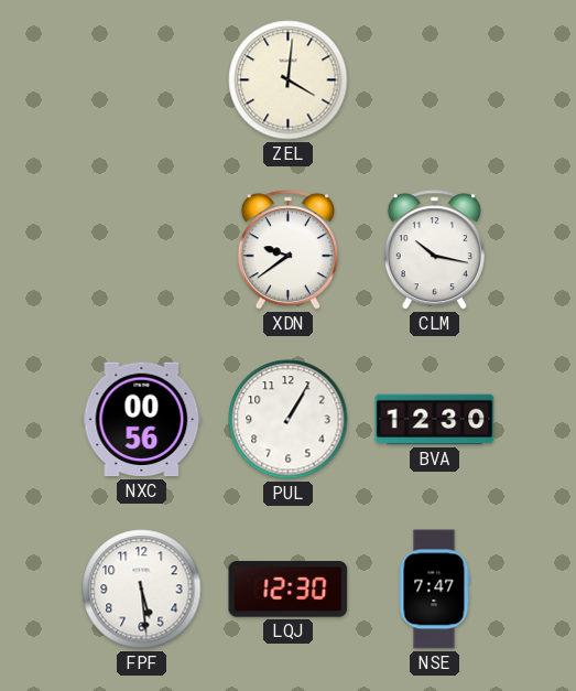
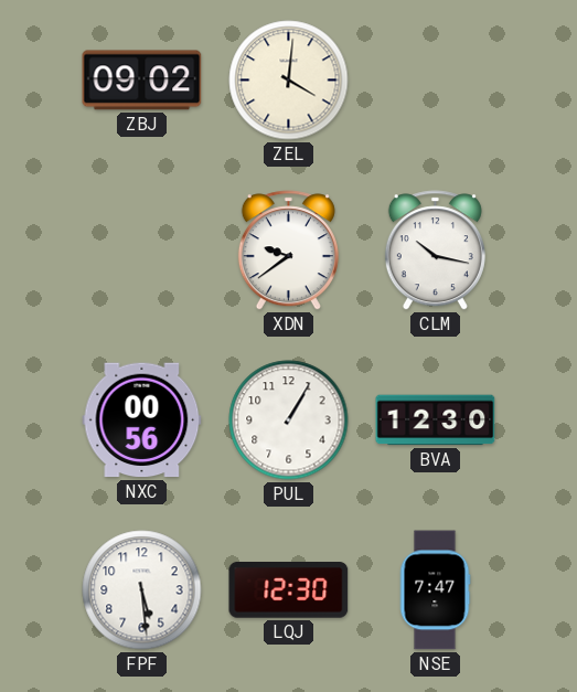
ZBJ: none -> 09:02 (142, 81)
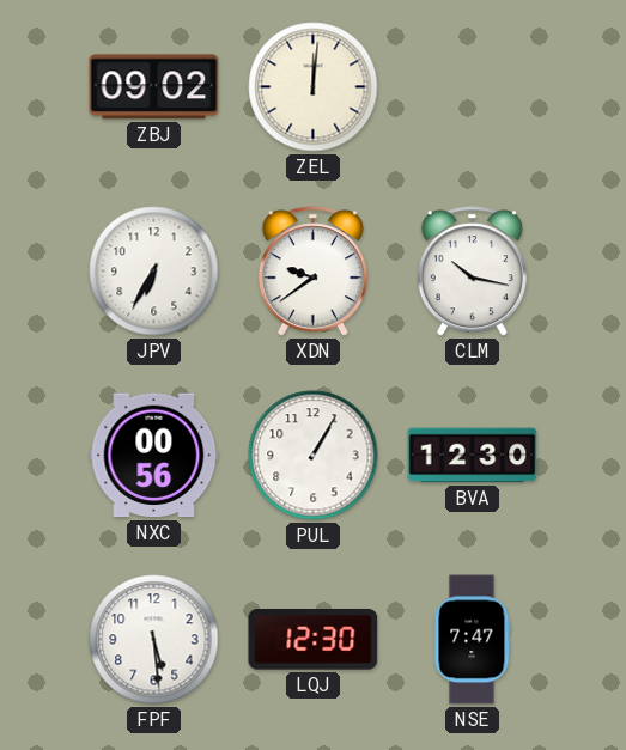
ZEL: 4:01 -> 12:01 (314, 87)
JPV: none -> 6:35 (154, 272)
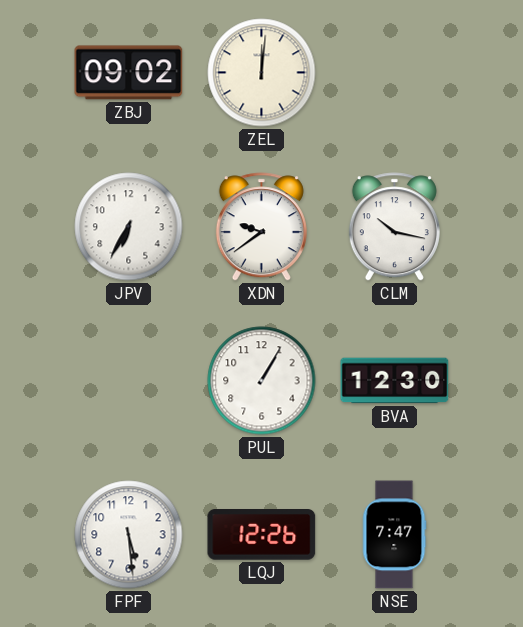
NXC: 00:56 -> none (154, 456)
LQJ: 12:30 -> 12:26 (262, 535)
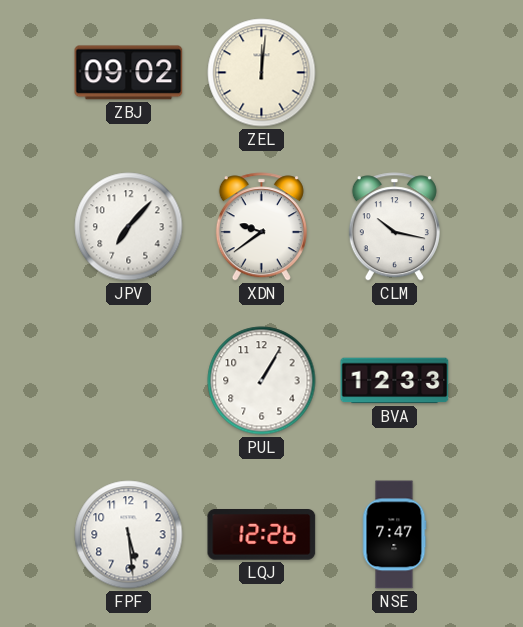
JPV: 6:35 -> 7:07 (129, 227)
BVA: 12:30 -> 12:33 (395, 381)
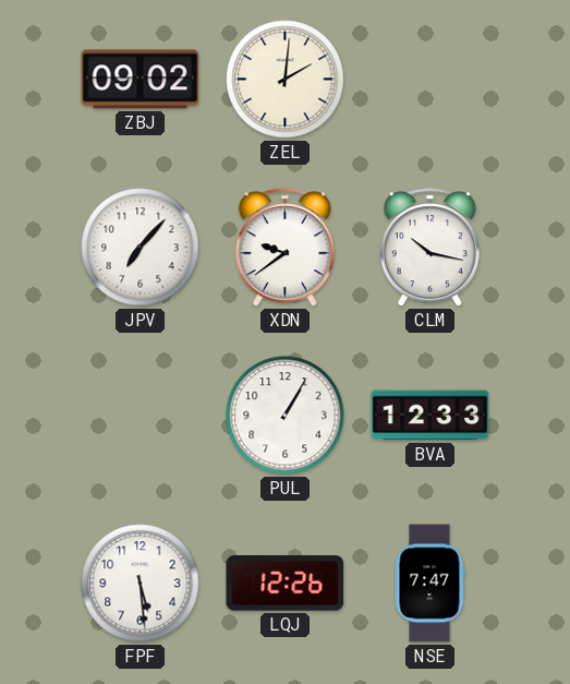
ZEL: 12:01 -> 2:01 (286, 80)
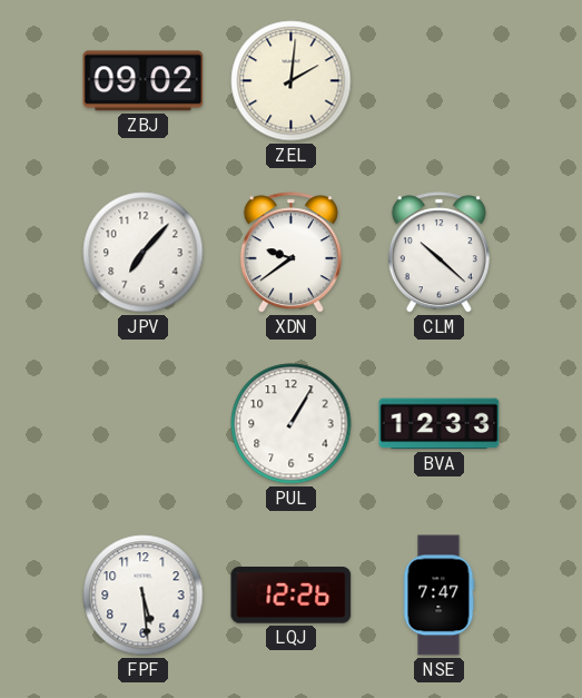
CLM: 10:17 -> 10:22 (438, 253)
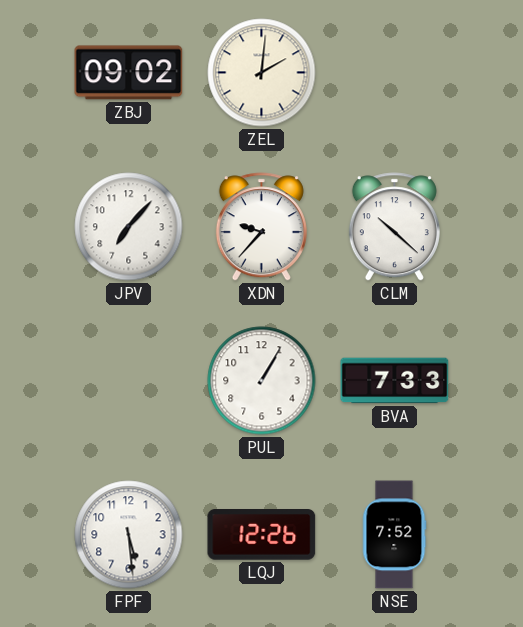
XDN: 9:39 -> 9:37 (261, 227)
BVA: 12:33 -> 7:33 (395, 381)
NSE: 7:47 -> 7:52 (394, 535)
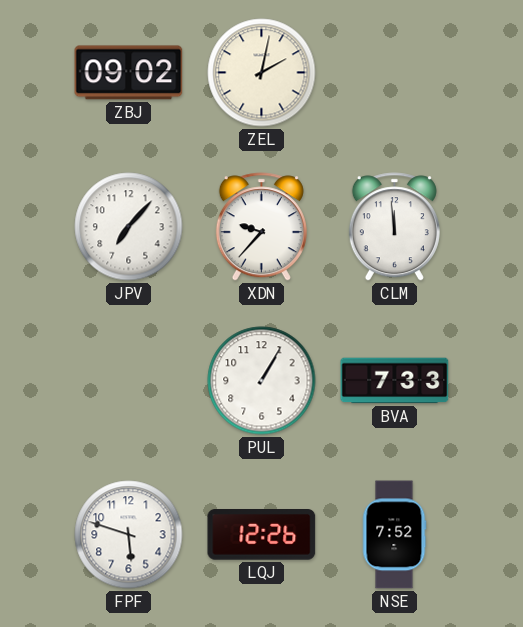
ZEL: 2:01 -> 2:02 (262, 73)
CLM: 10:22 -> 11:59 (394, 227)
FPF: 5:29 -> 5:48 (129, 535)
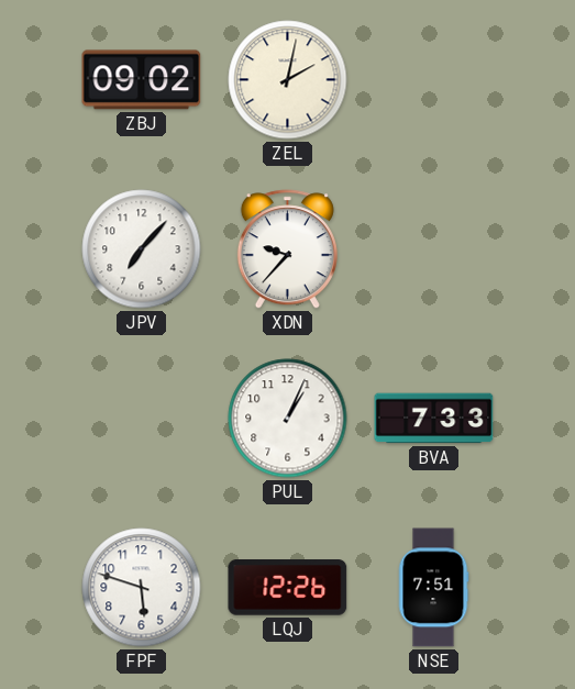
CLM: 11:59 -> none (394, 227)
PUL: 1:05 -> 1:04 (288, 419)
NSE: 7:52 -> 7:51 (433, 588)
